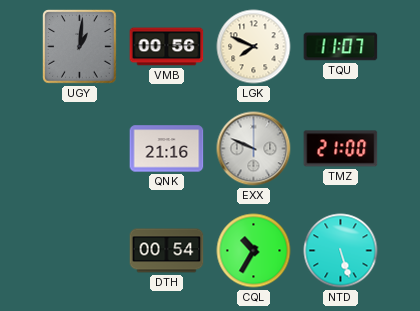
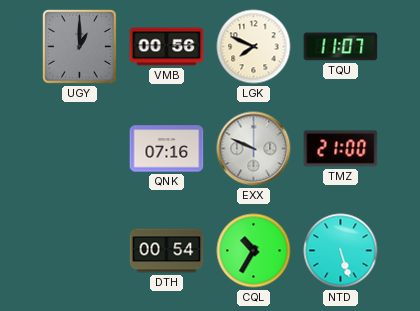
UGY: 1:01 -> 1:00 (80, 47)
QNK: 21:16 -> 07:16 (167, 149)
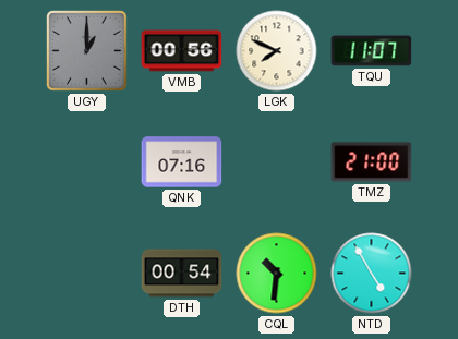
EXX: 9:49 -> none (254, 149)
CQL: 10:35 -> 10:31 (277, 274)
NTD: 5:27 -> 4:55 (372, 274)
